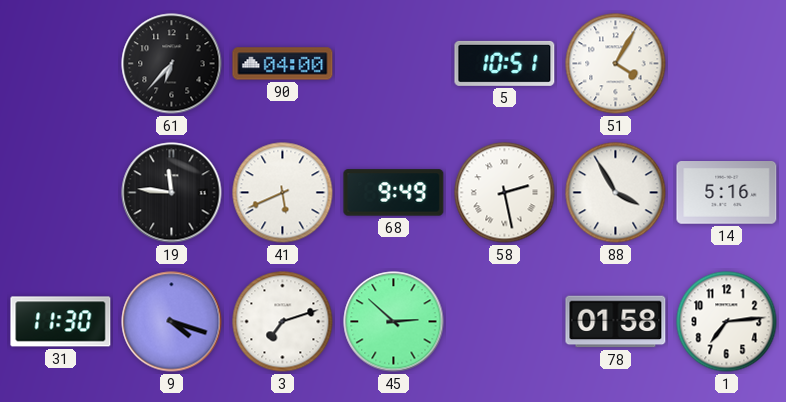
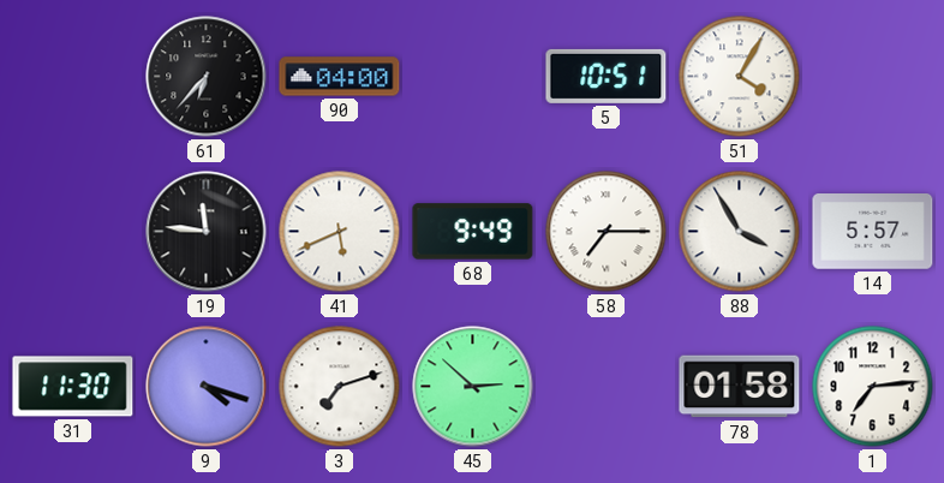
58: 2:28 -> 7:15 (607, 232)
14: 5:16 -> 5:57 (873, 232)
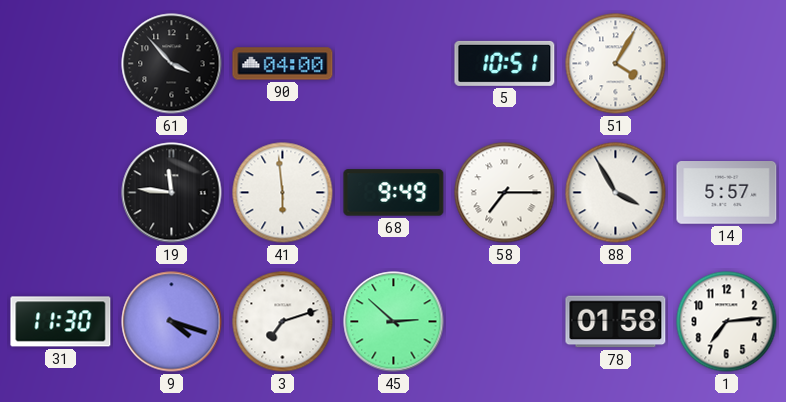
61: 6:37 -> 3:53 (172, 64)
41: 5:41 -> 5:59 (283, 193)
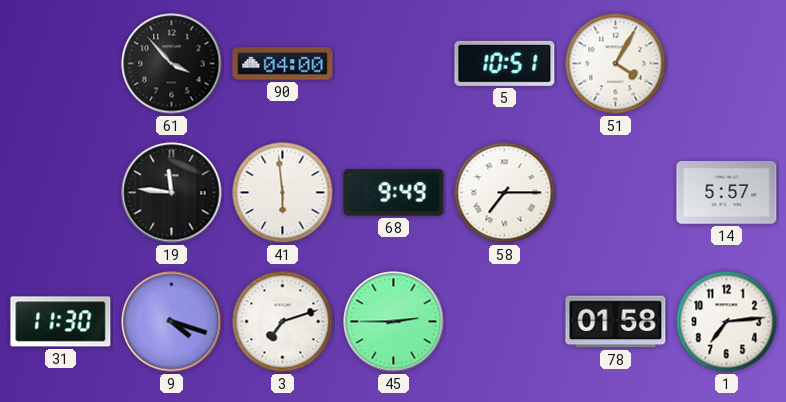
88: 3:55 -> none (616, 193)
45: 2:52 -> 2:45 (394, 322)
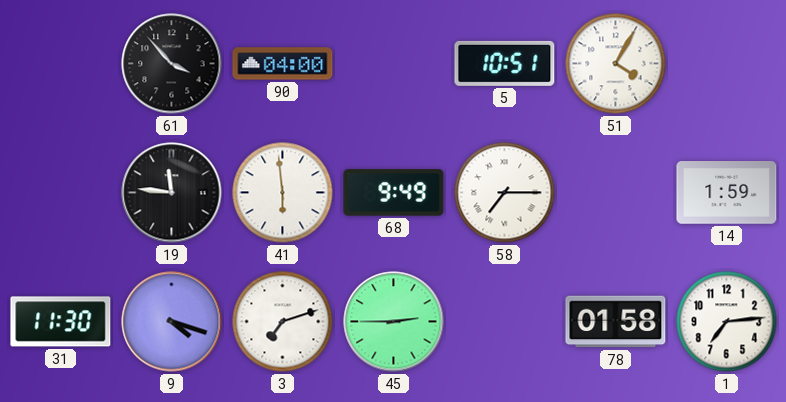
14: 5:57 -> 1:59 (727, 193)
